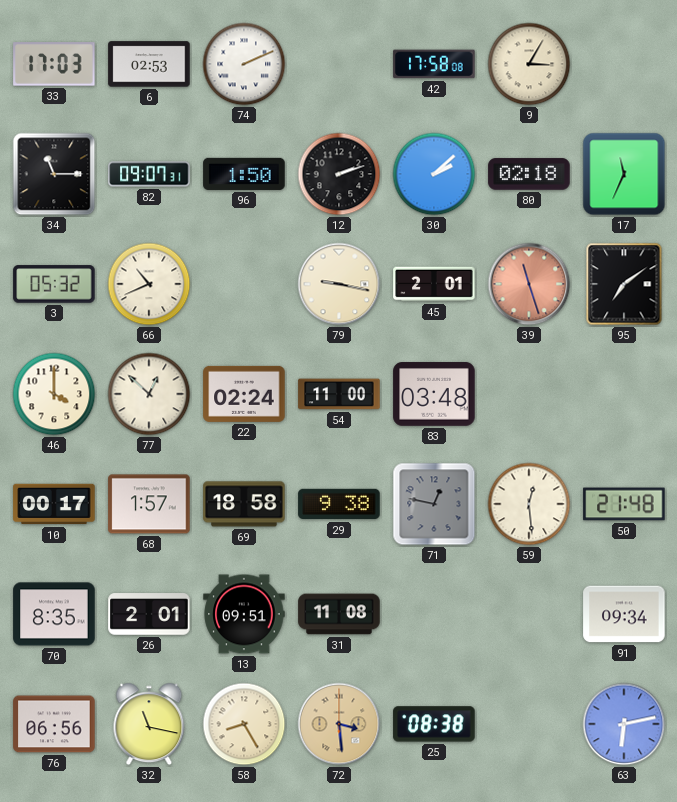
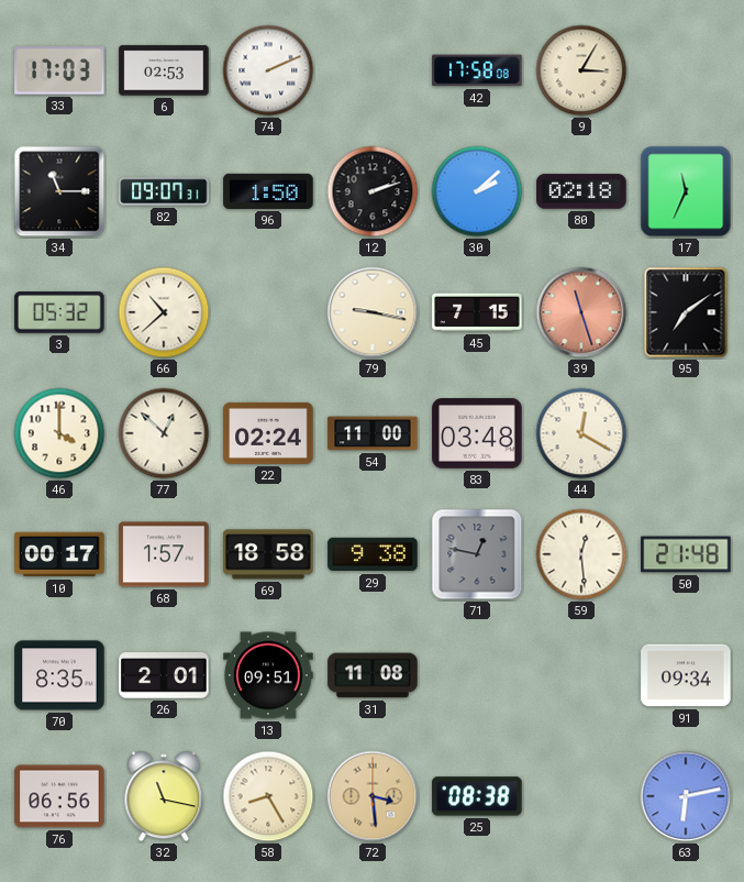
66: 10:41 -> 10:38 (164, 312)
45: 2:01 -> 7:15 (477, 312)
44: none -> 12:20 (581, 433)
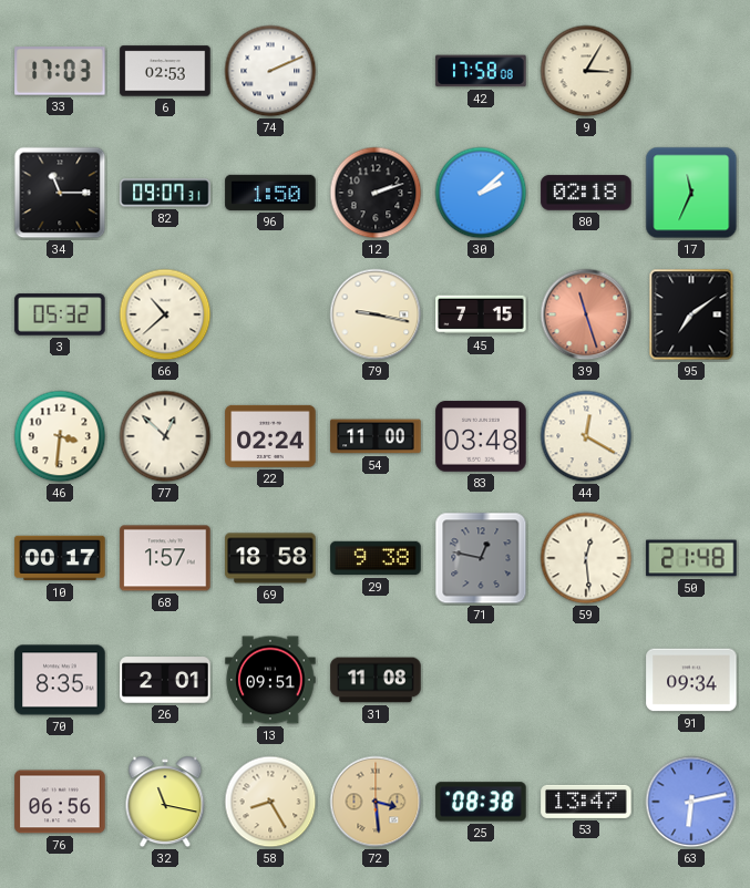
46: 4:00 -> 3:31 (60, 436)
53: none -> 13:47 (586, 802)
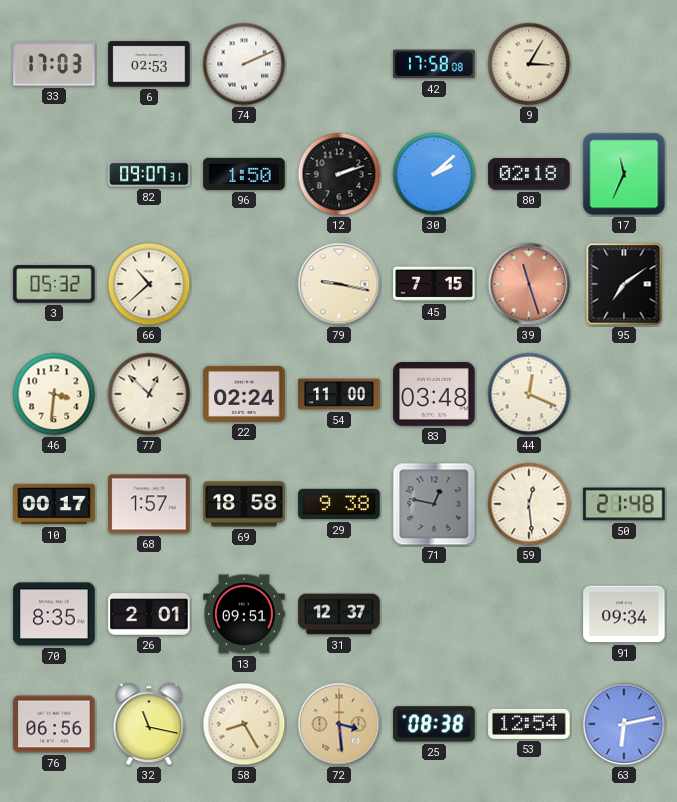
34: 11:15 -> none (60, 193)
44: 12:20 -> 12:19 (529, 394)
31: 11:08 -> 12:37 (339, 614)
53: 13:47 -> 12:54 (529, 724)
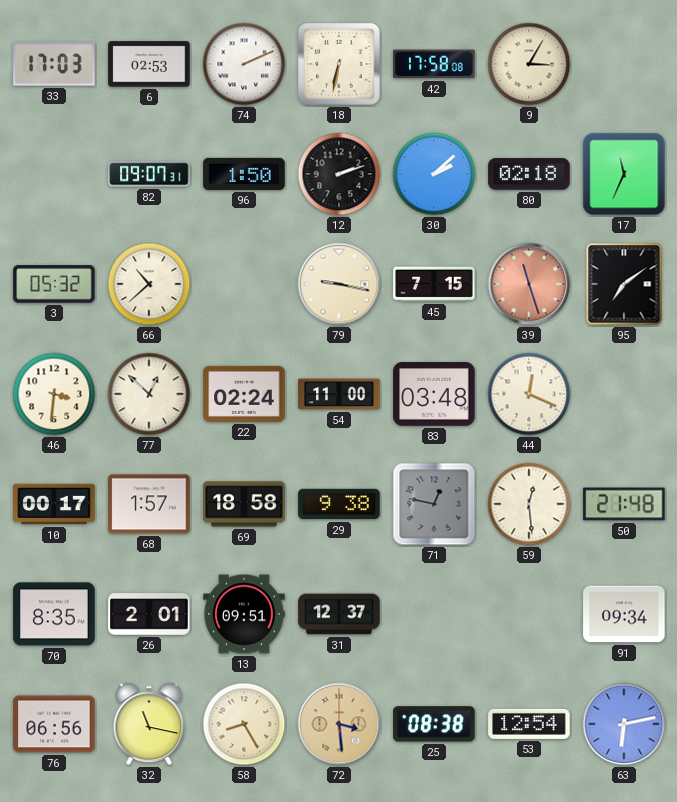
18: none -> 6:32 (339, 64)
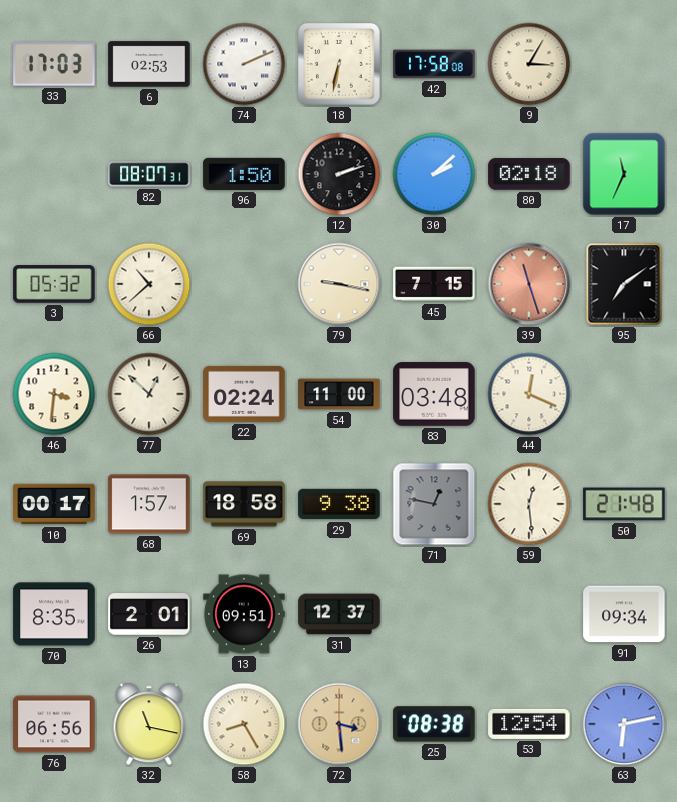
82: 09:07 -> 08:07 (149, 174)
